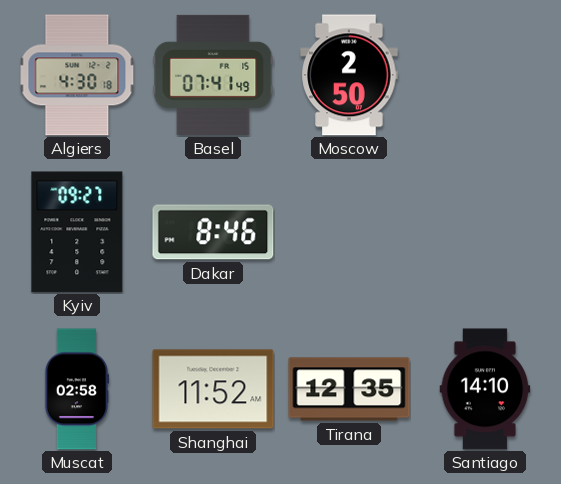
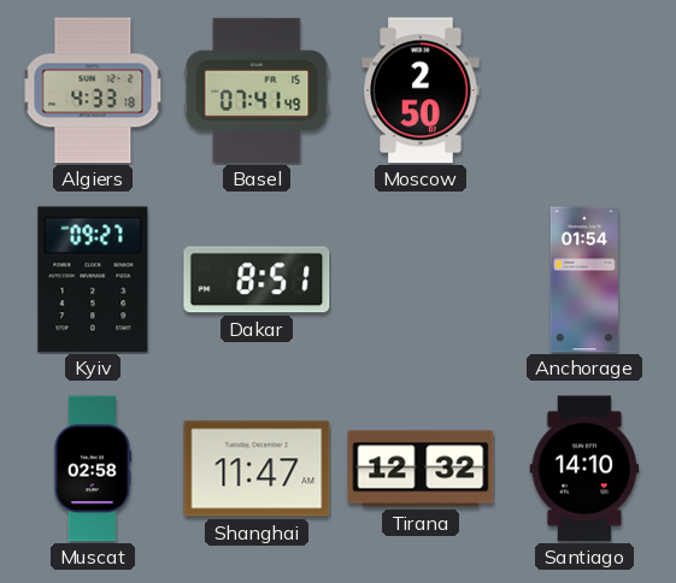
Algiers: 4:30 -> 4:33 (93, 90)
Dakar: 8:46 -> 8:51 (257, 279)
Anchorage: none -> 01:54 (584, 279)
Shanghai: 11:52 -> 11:47 (257, 469)
Tirana: 12:35 -> 12:32 (421, 469)
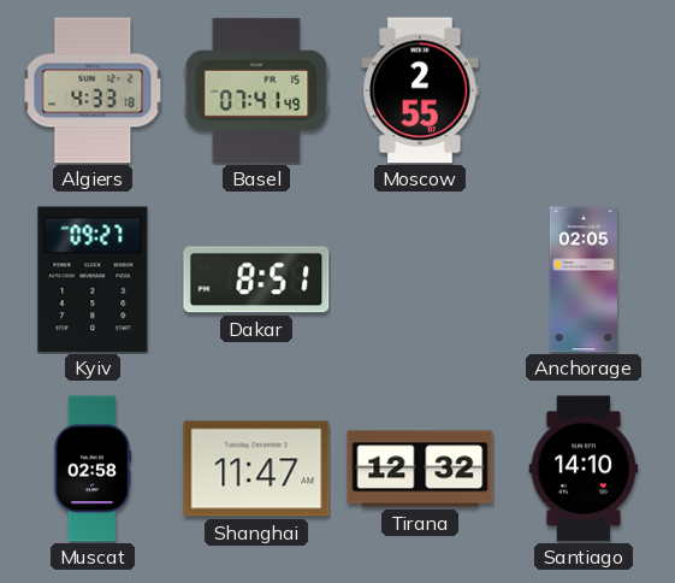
Moscow: 2:50 -> 2:55 (420, 90)
Anchorage: 01:54 -> 02:05 (584, 279)
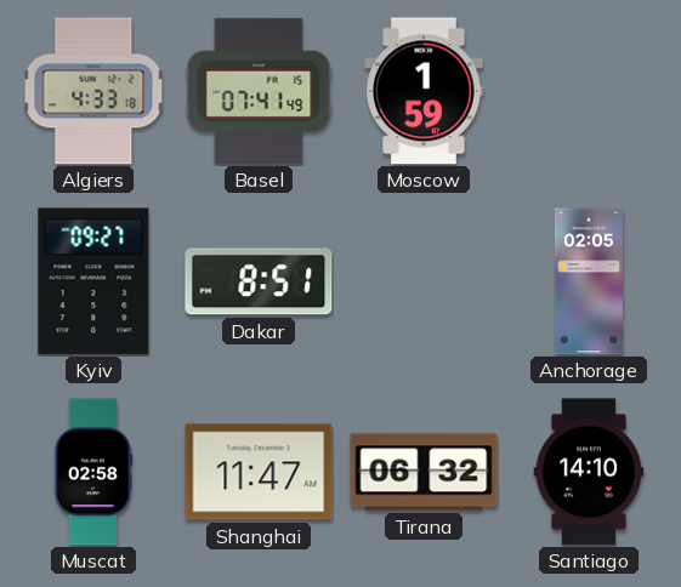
Moscow: 2:55 -> 1:59 (424, 91)
Tirana: 12:32 -> 06:32 (424, 472)
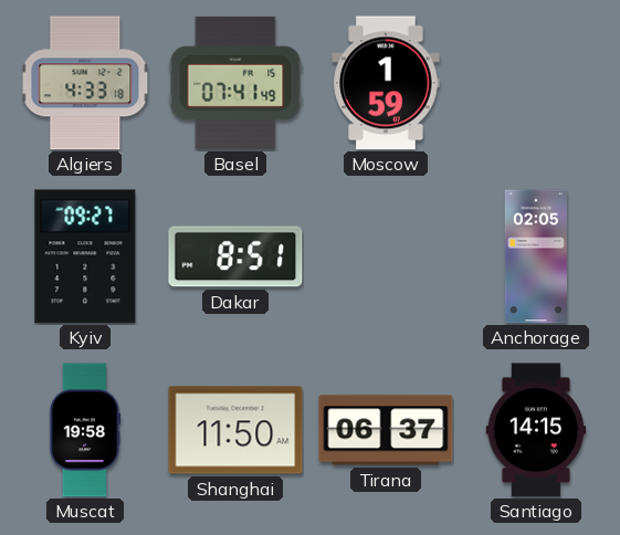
Muscat: 02:58 -> 19:58 (85, 430)
Shanghai: 11:47 -> 11:50 (235, 430)
Tirana: 06:32 -> 06:37 (386, 430)
Santiago: 14:10 -> 14:15 (536, 430)
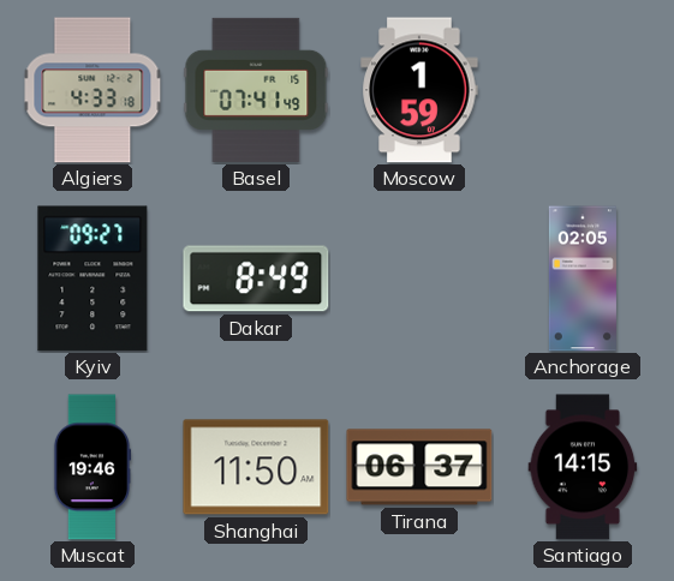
Dakar: 8:51 -> 8:49 (256, 278)
Muscat: 19:58 -> 19:46 (93, 467)
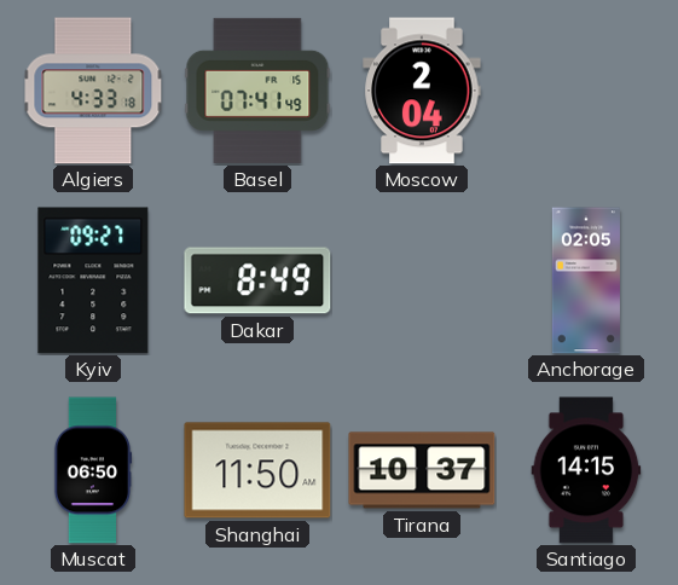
Moscow: 1:59 -> 2:04 (422, 91)
Muscat: 19:46 -> 06:50 (93, 470)
Tirana: 06:37 -> 10:37 (422, 470)
